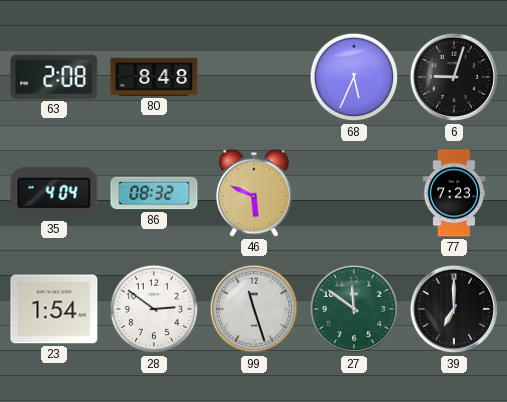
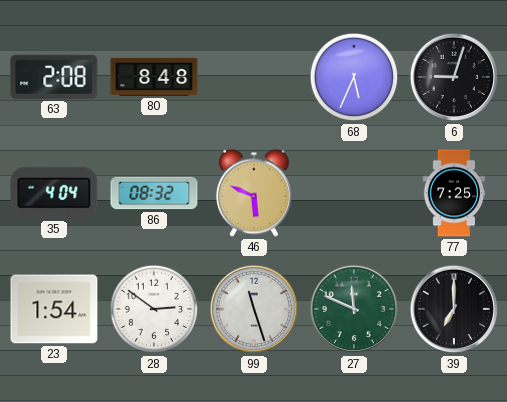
77: 7:23 -> 7:25 (454, 193)
27: 11:51 -> 11:49 (354, 309)
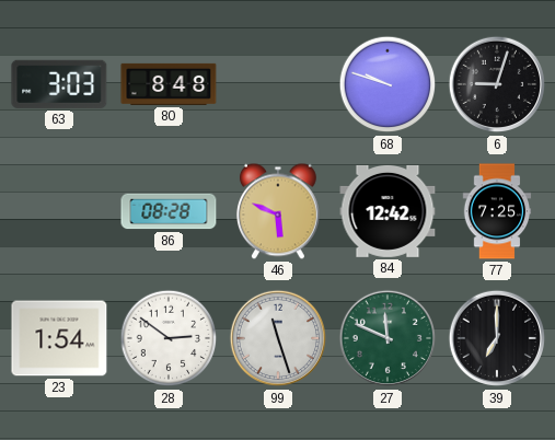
63: 2:08 -> 3:03 (59, 84)
68: 5:34 -> 9:48 (388, 84)
35: 4:04 -> none (54, 193)
86: 08:32 -> 08:28 (169, 211)
84: none -> 12:42 (388, 211)
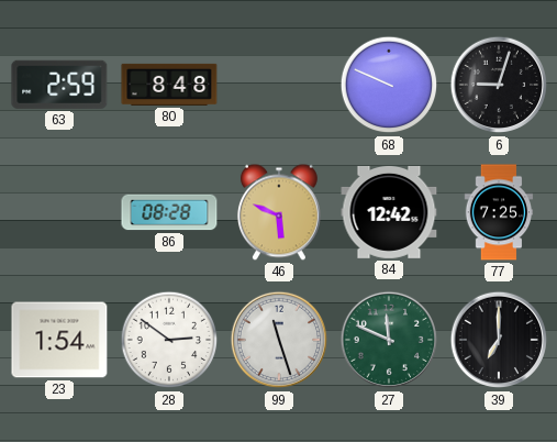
63: 3:03 -> 2:59 (59, 85)
68: 9:48 -> 9:49 (389, 85)
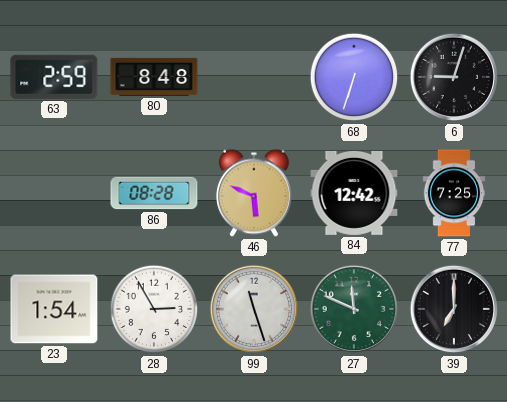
68: 9:49 -> 6:33 (354, 77)
28: 2:51 -> 2:55 (154, 309)
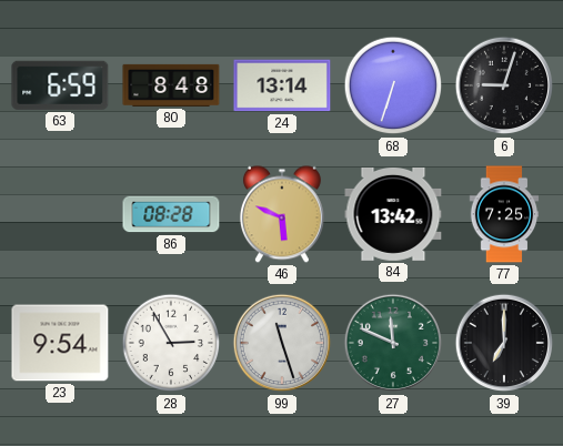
63: 2:59 -> 6:59 (60, 85)
24: none -> 13:14 (282, 85)
84: 12:42 -> 13:42 (393, 214)
23: 1:54 -> 9:54 (60, 343)
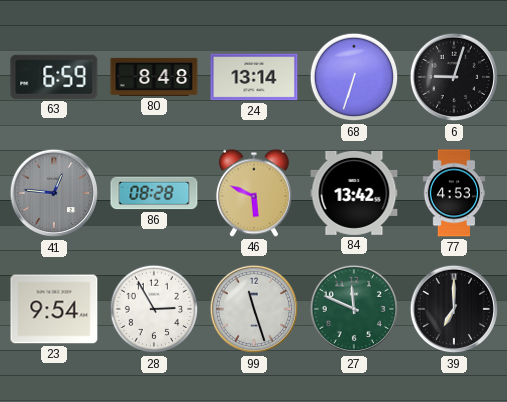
41: none -> 12:46 (54, 193)
77: 7:25 -> 4:53 (454, 193)
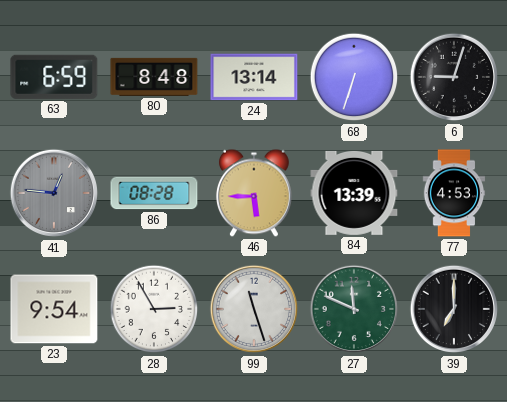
46: 5:49 -> 5:45 (254, 193)
84: 13:42 -> 13:39 (354, 193)
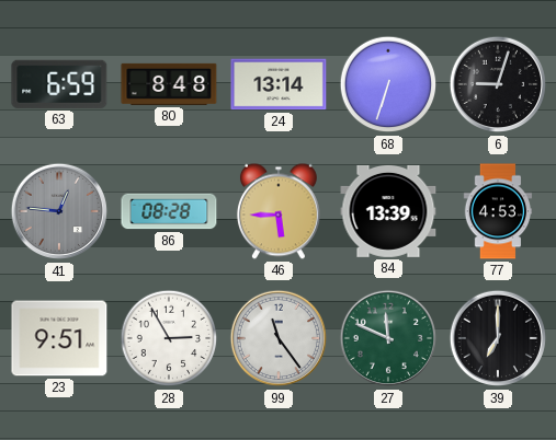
23: 9:54 -> 9:51 (59, 338)
99: 11:27 -> 11:24 (279, 338)
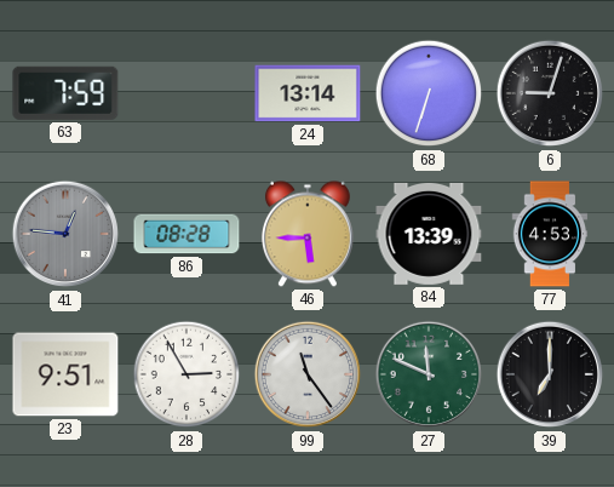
63: 6:59 -> 7:59 (65, 93)
80: 8:48 -> none (169, 84)
